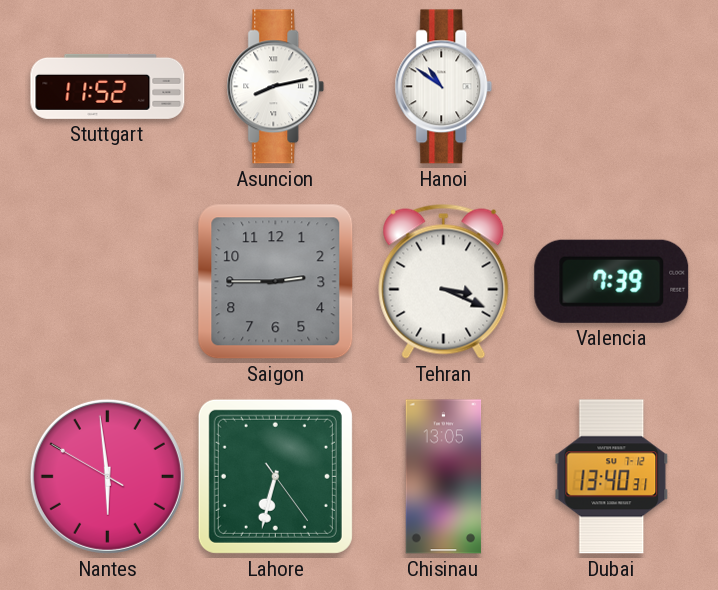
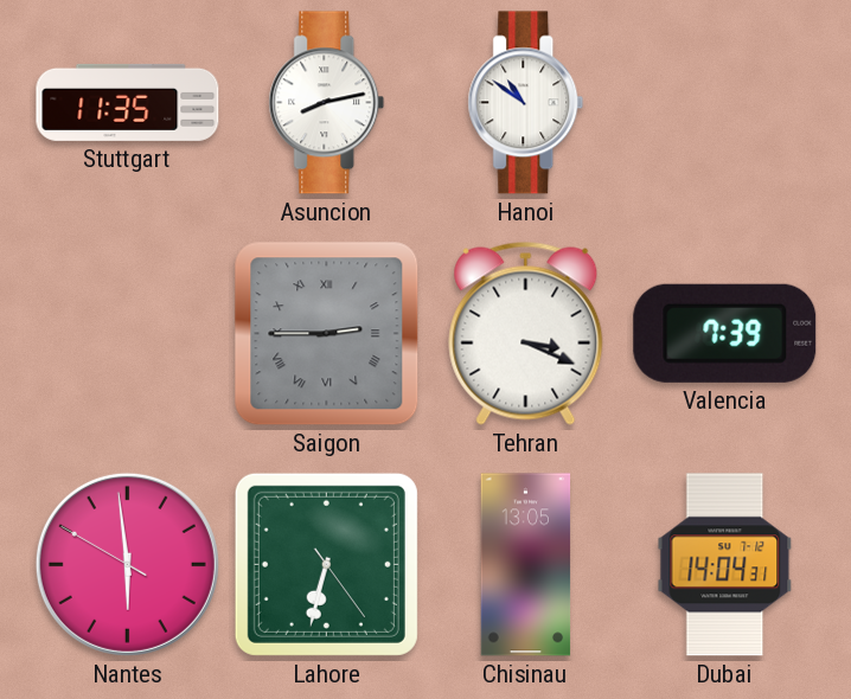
Stuttgart: 11:52 -> 11:35 (128, 102)
Saigon numerals: Arabic -> Roman (327, 334)
Dubai: 13:40 -> 14:04 (725, 565)
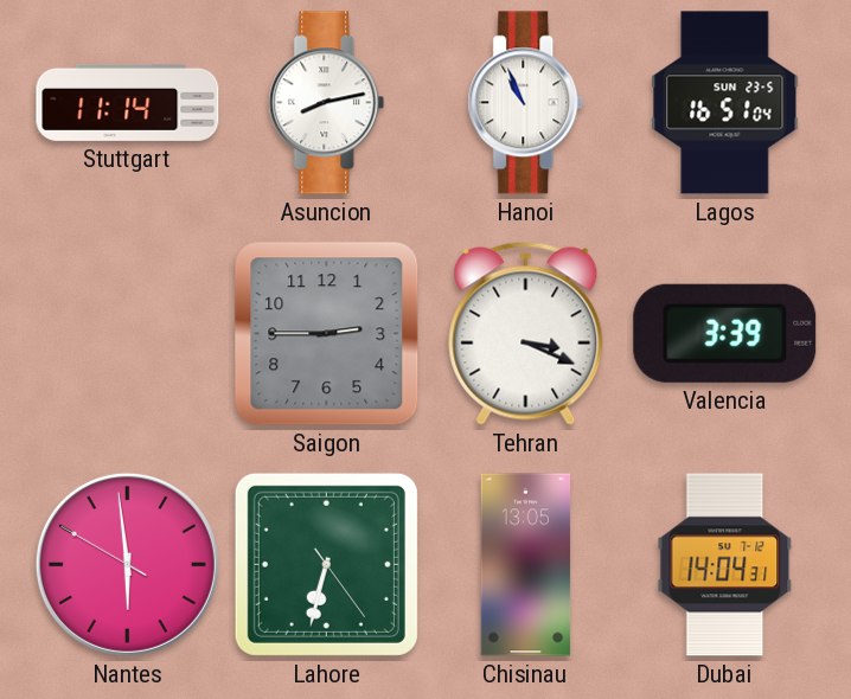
Stuttgart: 11:35 -> 11:14 (128, 102)
Hanoi: 10:51 -> 10:56 (526, 103)
Lagos: none -> 16:51 (725, 103)
Saigon numerals: Roman -> Arabic (327, 334)
Valencia: 7:39 -> 3:39 (725, 333)
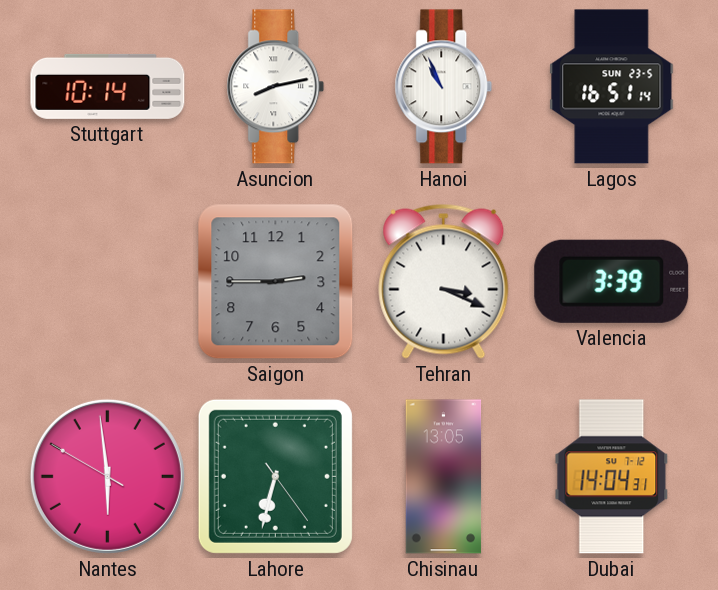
Stuttgart: 11:14 -> 10:14 (108, 86)
Lagos: 16:51:04 -> 16:51:14 (612, 87)
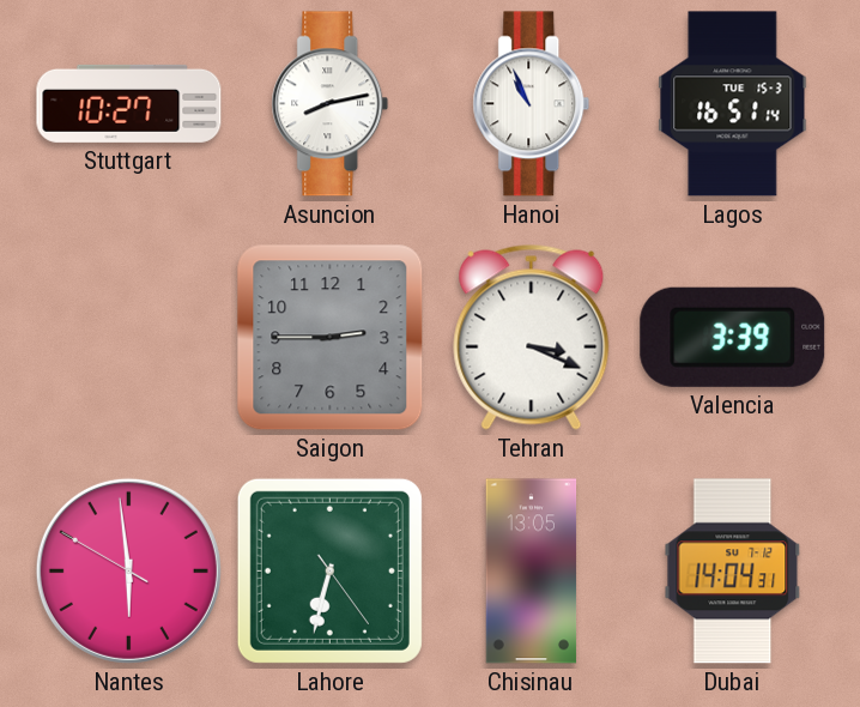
Stuttgart: 10:14 -> 10:27 (129, 103)
Lagos date: SUN 23-5 -> TUE 15-3 (733, 104)
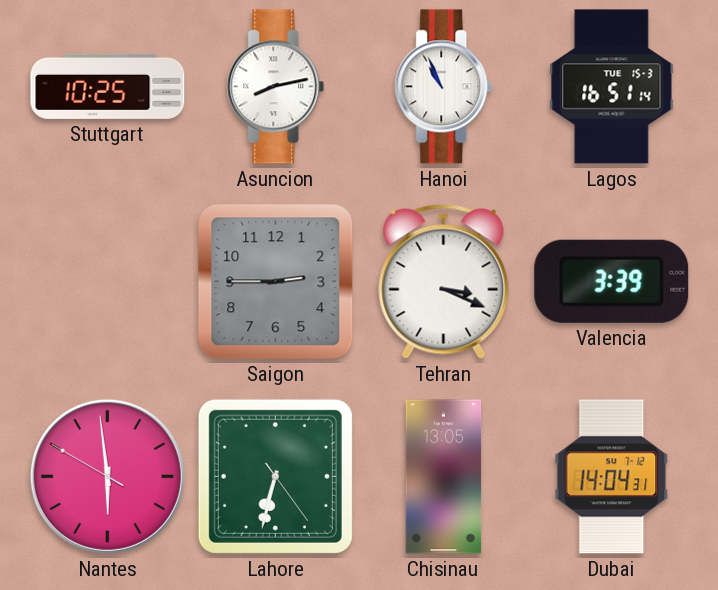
Stuttgart: 10:27 -> 10:25 (108, 86)
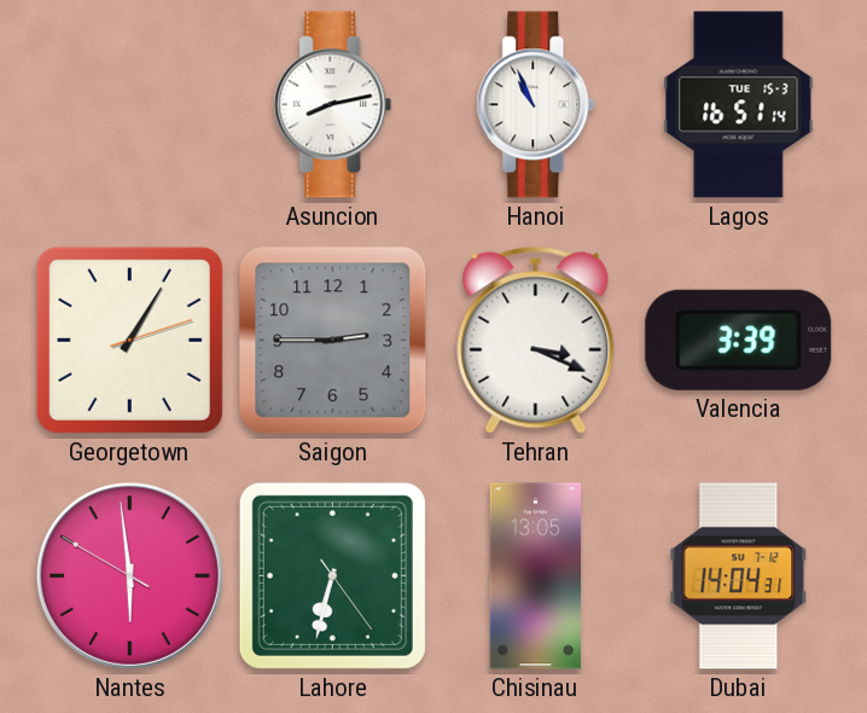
Stuttgart: 10:25 -> none (108, 86)
Georgetown: none -> 1:05 (129, 340)
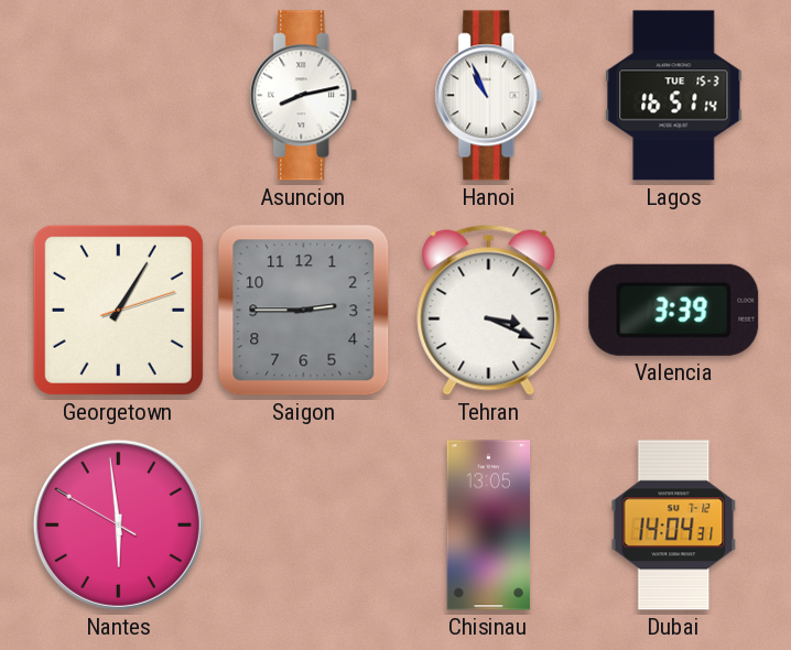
Lahore: 6:32 -> none (332, 575)
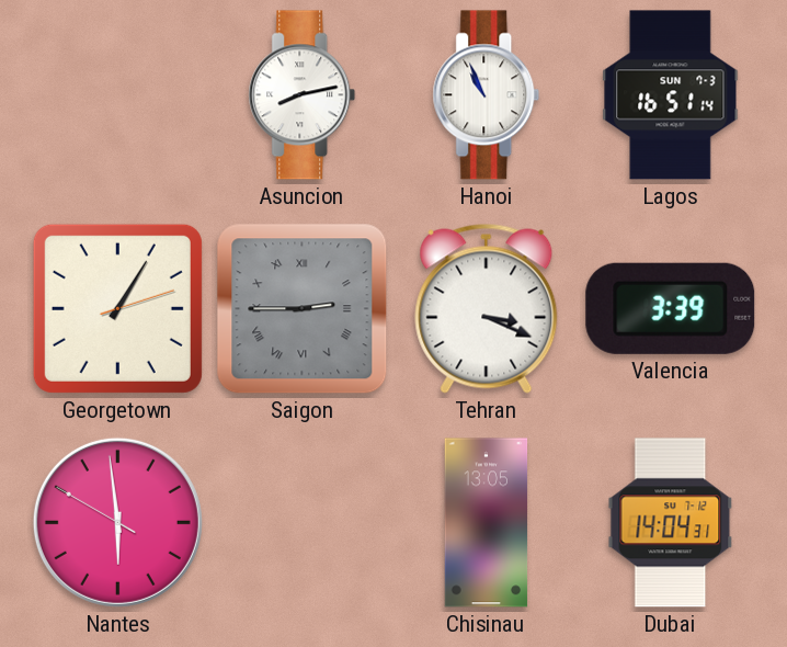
Lagos date: TUE 15-3 -> SUN 7-3 (671, 95)
Saigon numerals: Arabic -> Roman (303, 309)
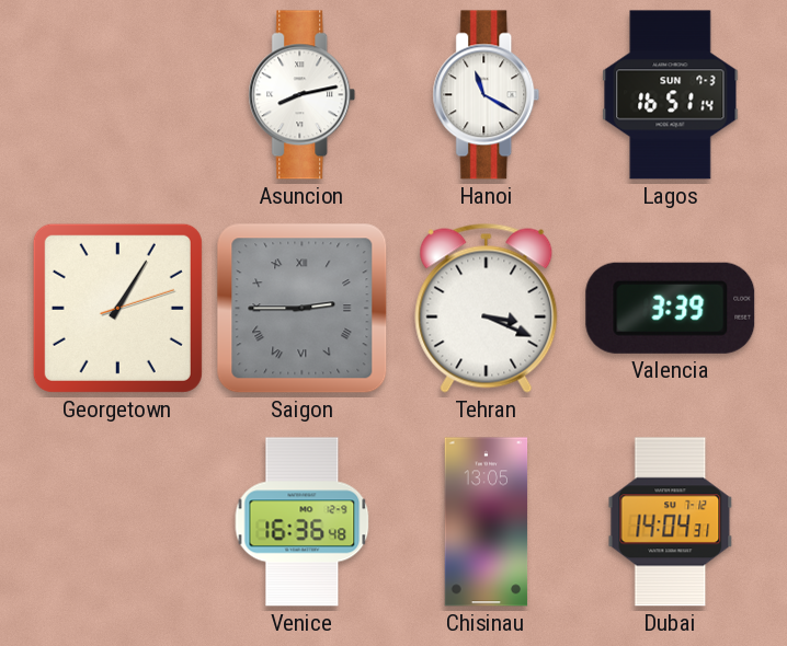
Hanoi: 10:56 -> 11:20 (487, 95)
Nantes: 5:58 -> none (117, 522)
Venice: none -> 16:36 (303, 522)
